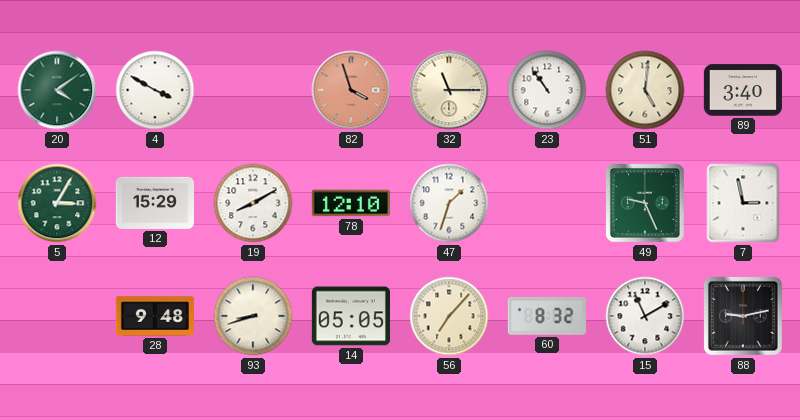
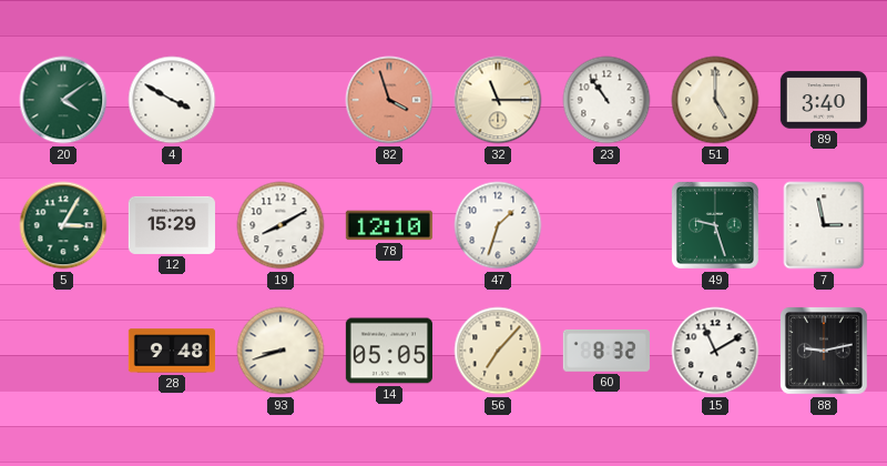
51: 5:01 -> 5:00 (715, 100)
49: 9:26 -> 9:27 (715, 225)
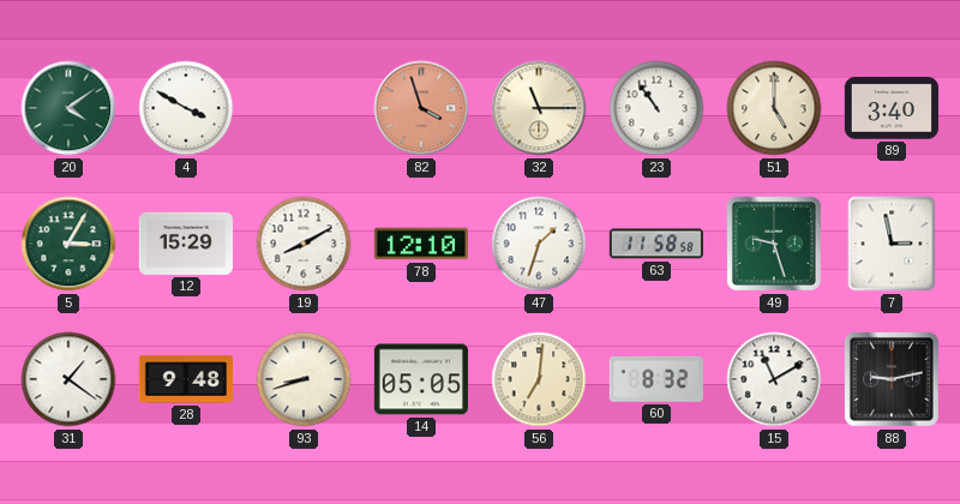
63: none -> 11:58 (656, 244)
31: none -> 1:21 (68, 379)
56: 7:07 -> 7:01 (539, 379)
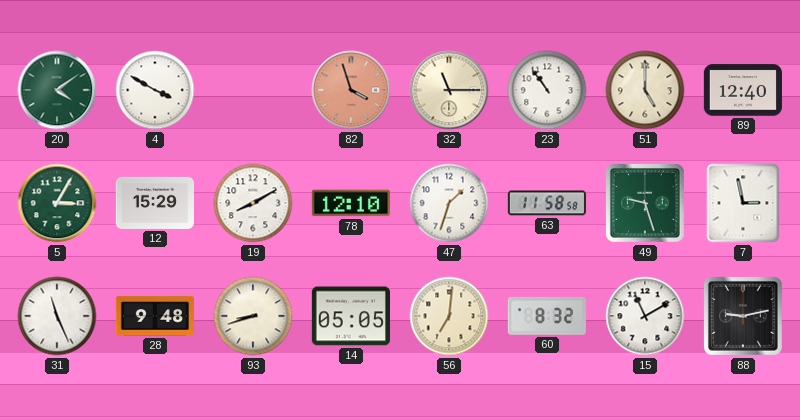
89: 3:40 -> 12:40 (743, 90)
31: 1:21 -> 11:26 (57, 316)
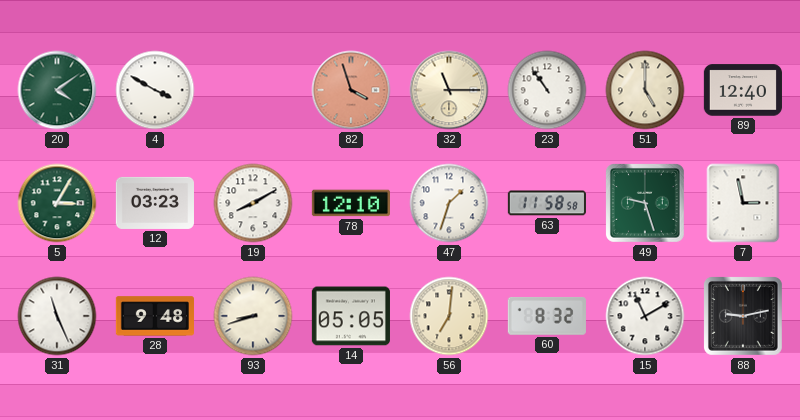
12: 15:29 -> 03:23 (155, 203)
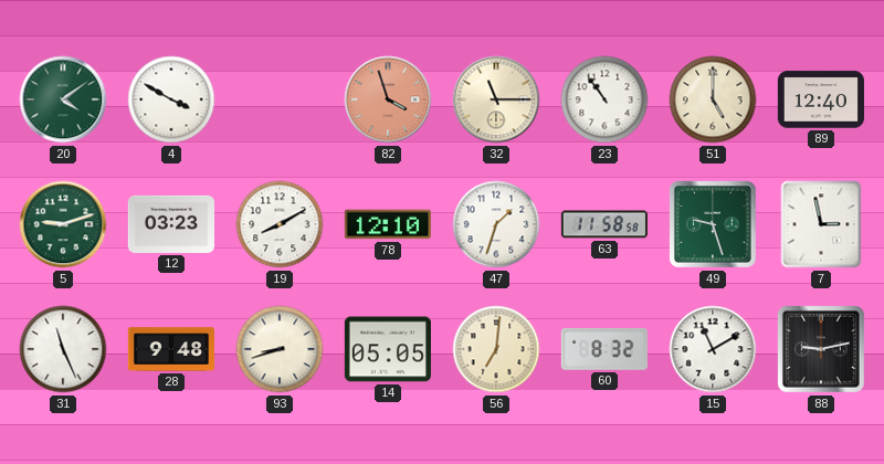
5: 3:05 -> 9:12 (63, 224)
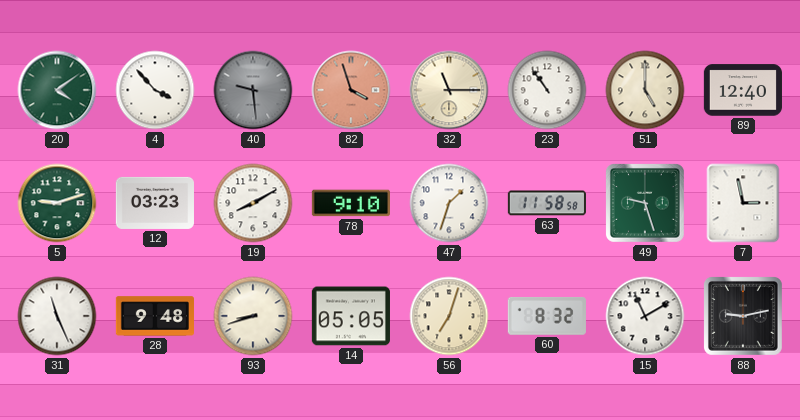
4: 3:50 -> 3:53 (155, 90)
40: none -> 9:29 (253, 90)
78: 12:10 -> 9:10 (351, 203)
56: 7:01 -> 7:03 (449, 316)
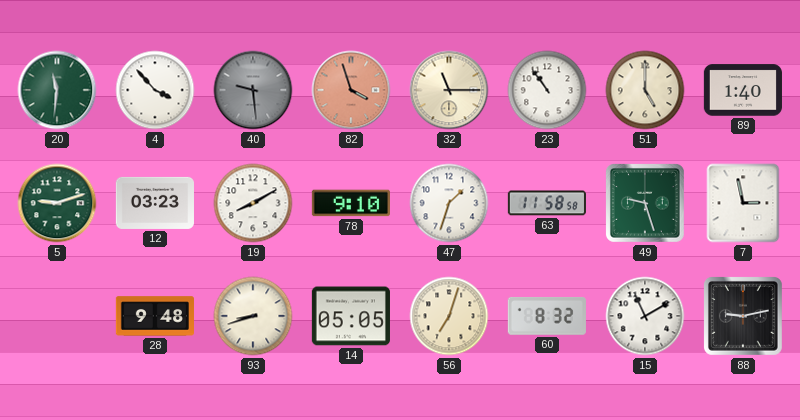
20: 4:09 -> 11:31 (57, 90)
89: 12:40 -> 1:40 (743, 90)
31: 11:26 -> none (57, 316)
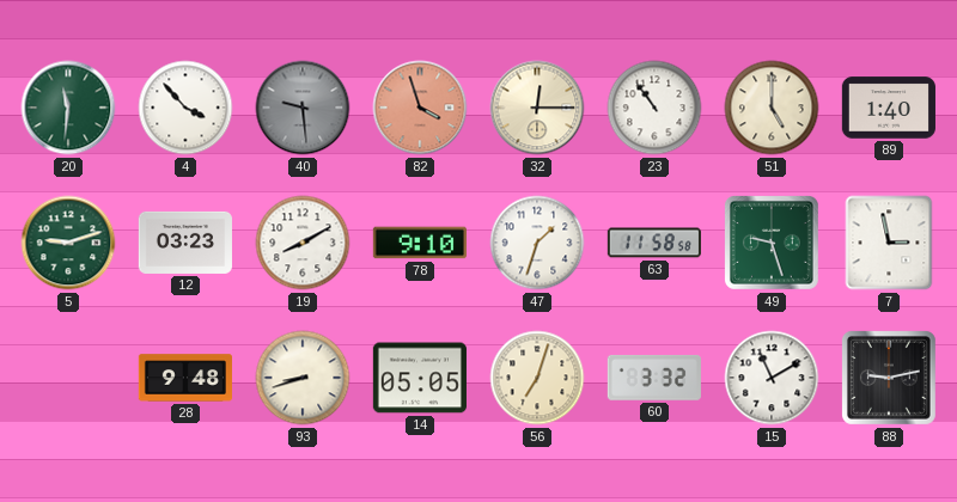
32: 11:15 -> 12:15 (537, 108)
60: 8:32 -> 3:32 (654, 378)
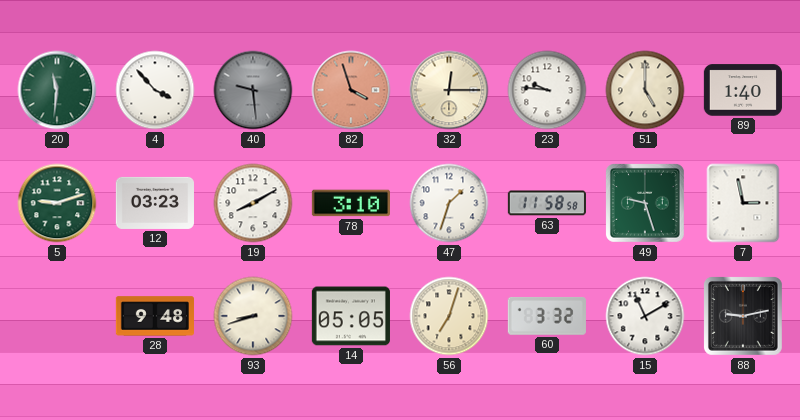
23: 10:54 -> 9:46 (547, 90)
78: 9:10 -> 3:10 (351, 203)
